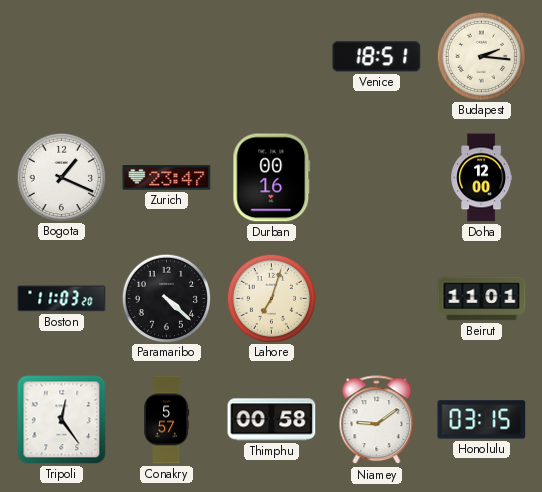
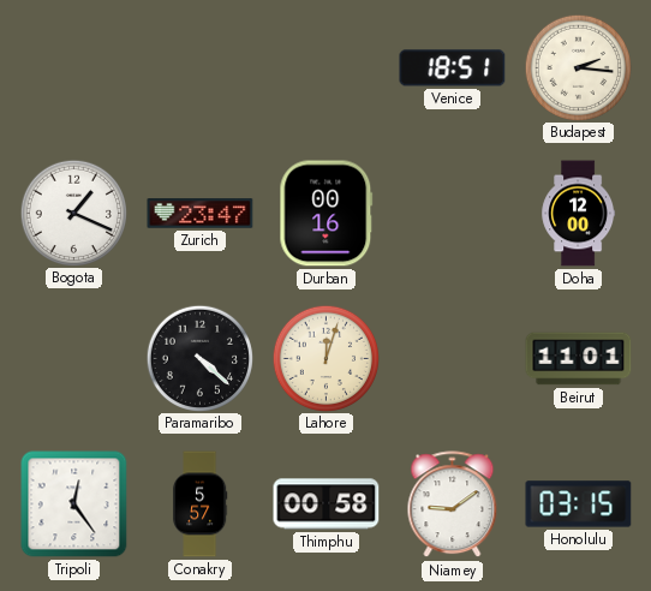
Boston: 11:03 -> none (62, 299)
Lahore: 7:03 -> 12:03 (325, 358)
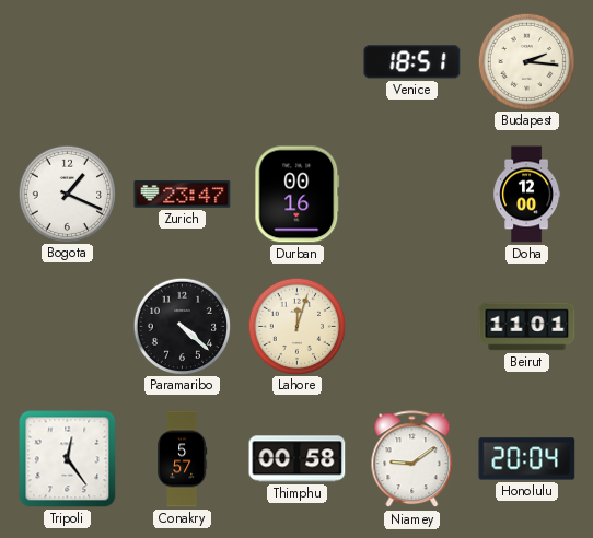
Honolulu: 03:15 -> 20:04 (527, 459)
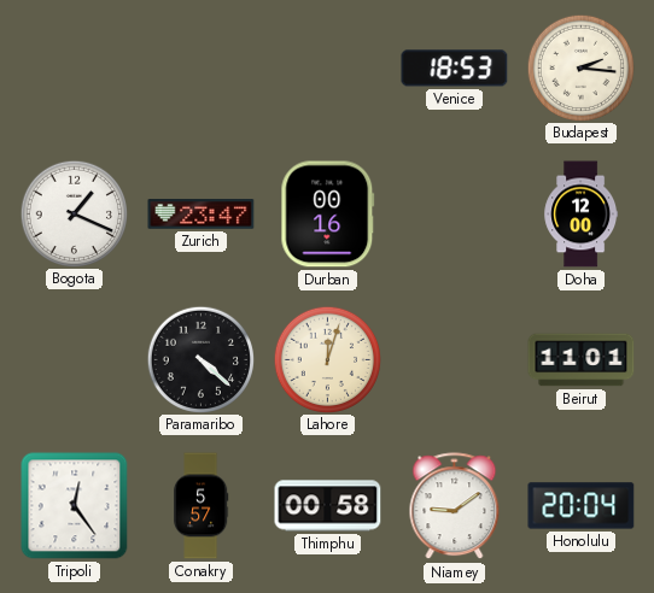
Venice: 18:51 -> 18:53 (455, 69)
